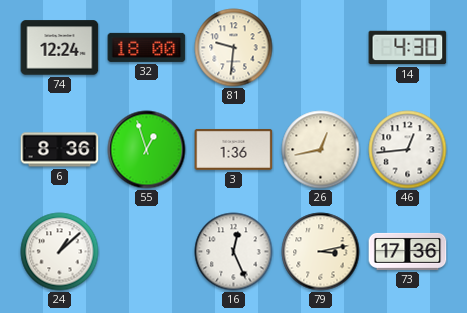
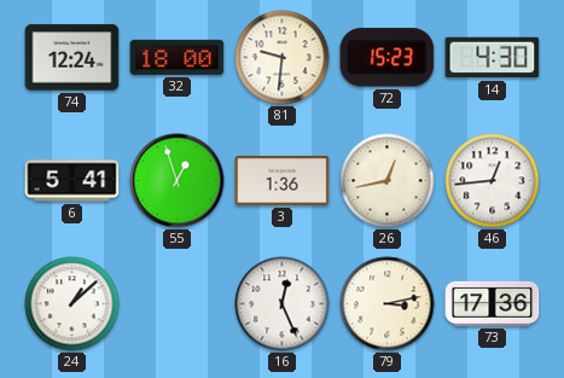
72: none -> 15:23 (388, 58)
6: 8:36 -> 5:41 (72, 181)
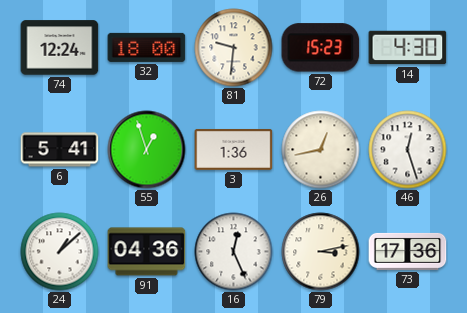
46: 12:44 -> 12:27 (408, 150)
91: none -> 04:36 (147, 252)
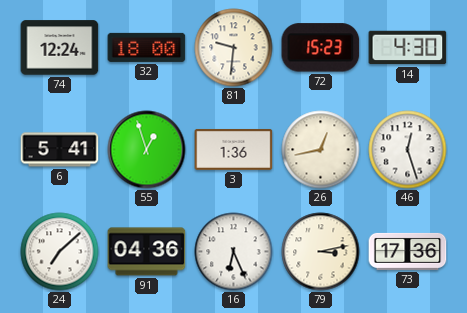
24: 1:08 -> 7:08 (60, 252)
16: 12:26 -> 6:26 (234, 252)
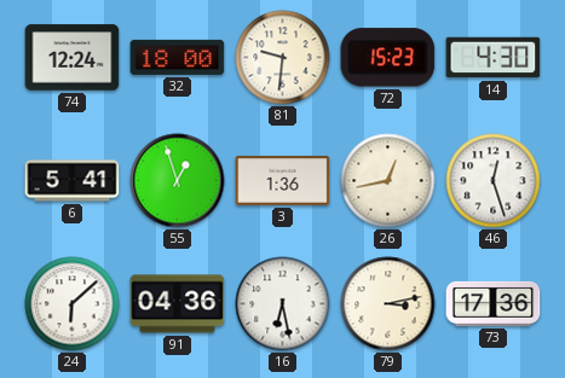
24: 7:08 -> 6:08 (73, 304)
16: 6:26 -> 6:28 (283, 304)
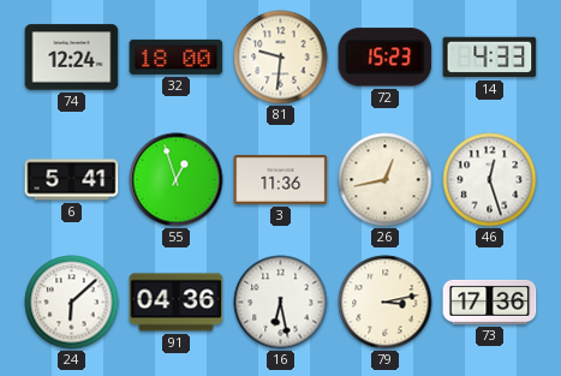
14: 4:30 -> 4:33 (490, 58)
3: 1:36 -> 11:36 (281, 179)
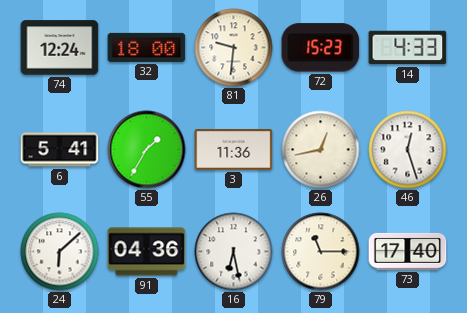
55: 12:57 -> 1:35 (147, 150)
79: 3:13 -> 11:15 (321, 252)
73: 17:36 -> 17:40 (408, 251)
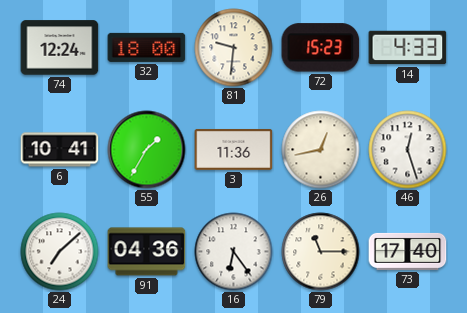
6: 5:41 -> 10:41 (60, 150)
24: 6:08 -> 7:08 (60, 252)
16: 6:28 -> 6:24 (234, 252)
